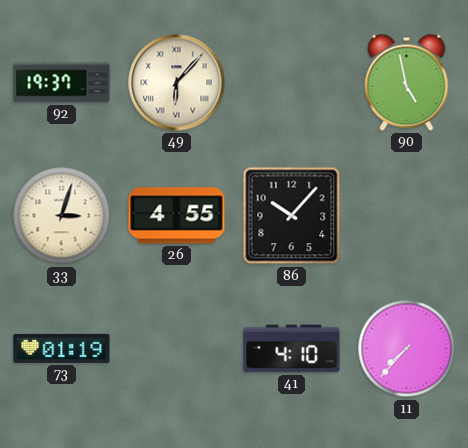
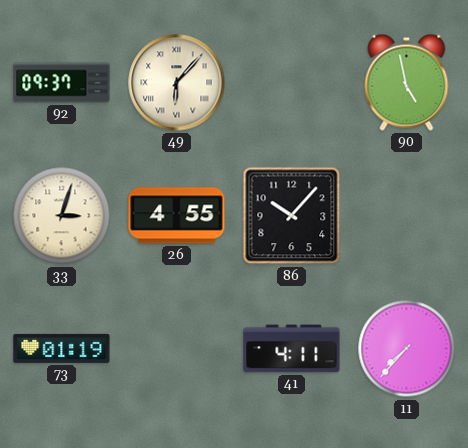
92: 19:37 -> 09:37 (62, 83)
41: 4:10 -> 4:11 (292, 349)
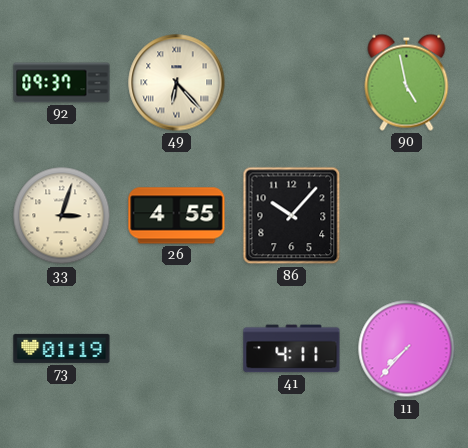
49: 6:07 -> 6:23 (177, 83)
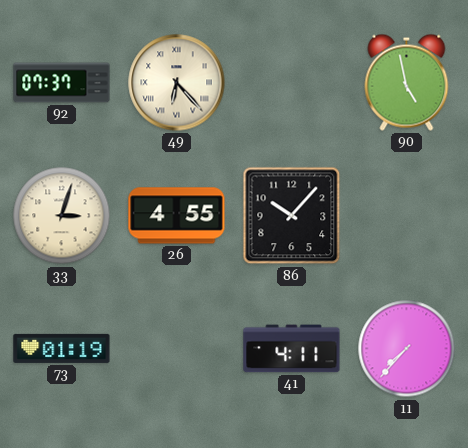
92: 09:37 -> 07:37 (62, 83)
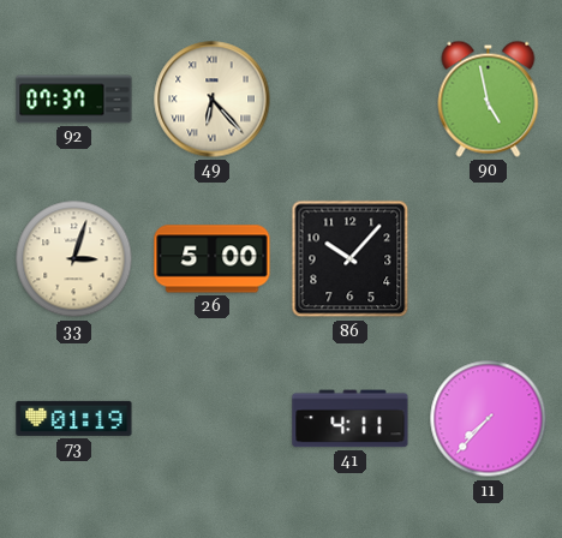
26: 4:55 -> 5:00 (213, 259)
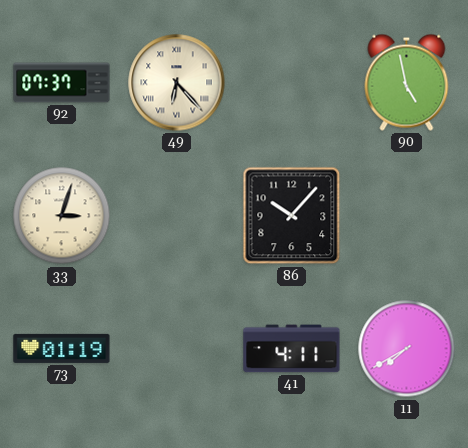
26: 5:00 -> none (213, 259)
11: 7:37 -> 7:40 (407, 349)
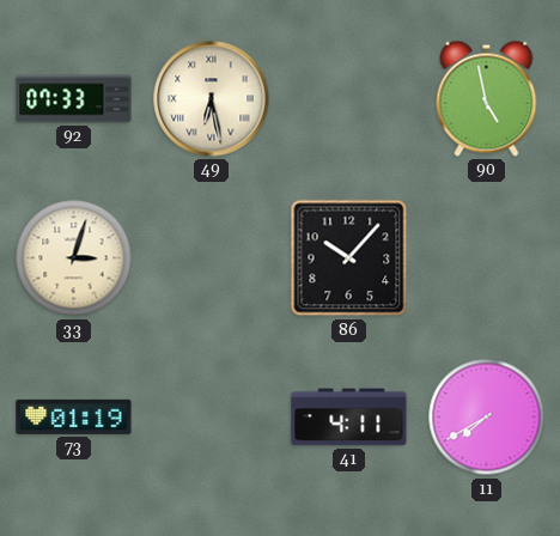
92: 07:37 -> 07:33 (74, 99)
49: 6:23 -> 6:28 (212, 99)
